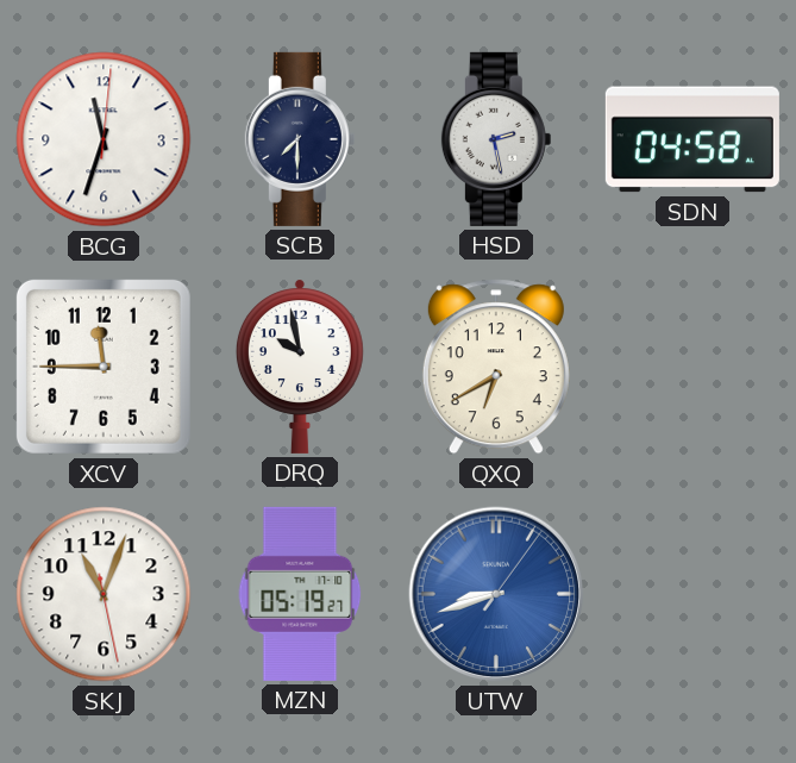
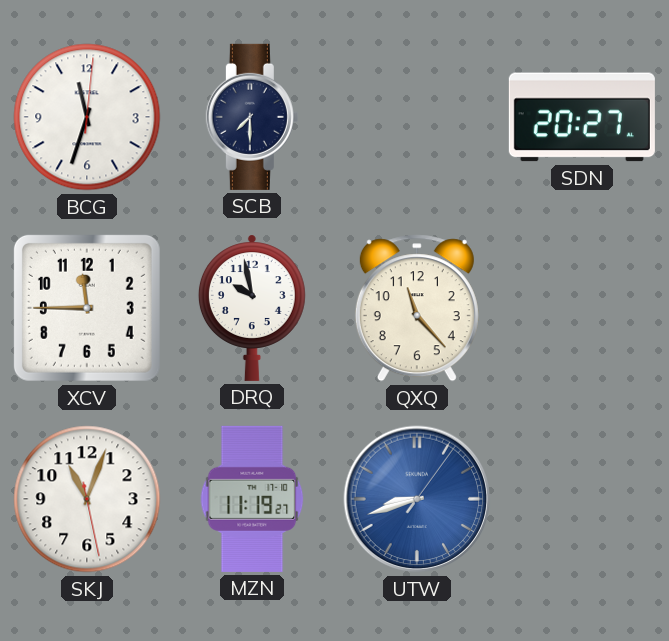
HSD: 2:28 -> none (496, 139)
SDN: 04:58 -> 20:27 (582, 117)
QXQ: 6:40 -> 11:23 (417, 308)
MZN: 05:19 -> 11:19 (252, 499)
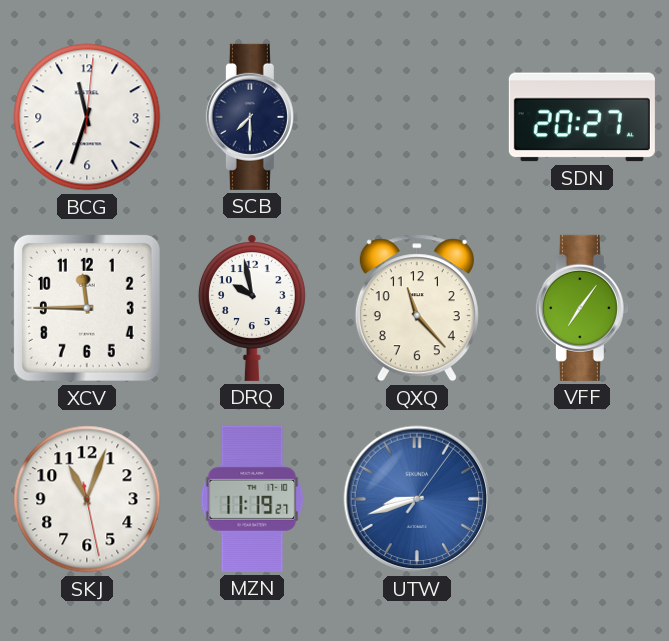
VFF: none -> 7:06 (582, 308)
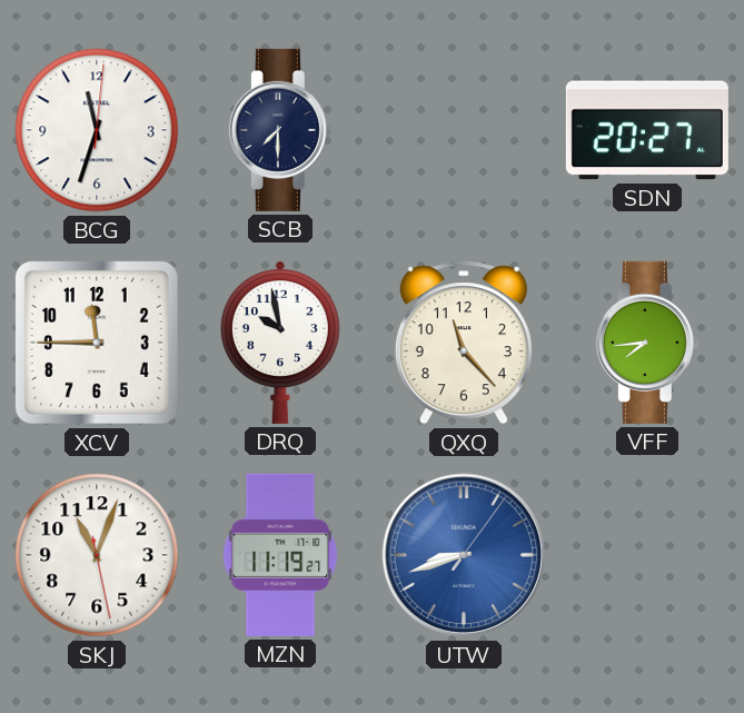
VFF: 7:06 -> 7:44 (647, 343)
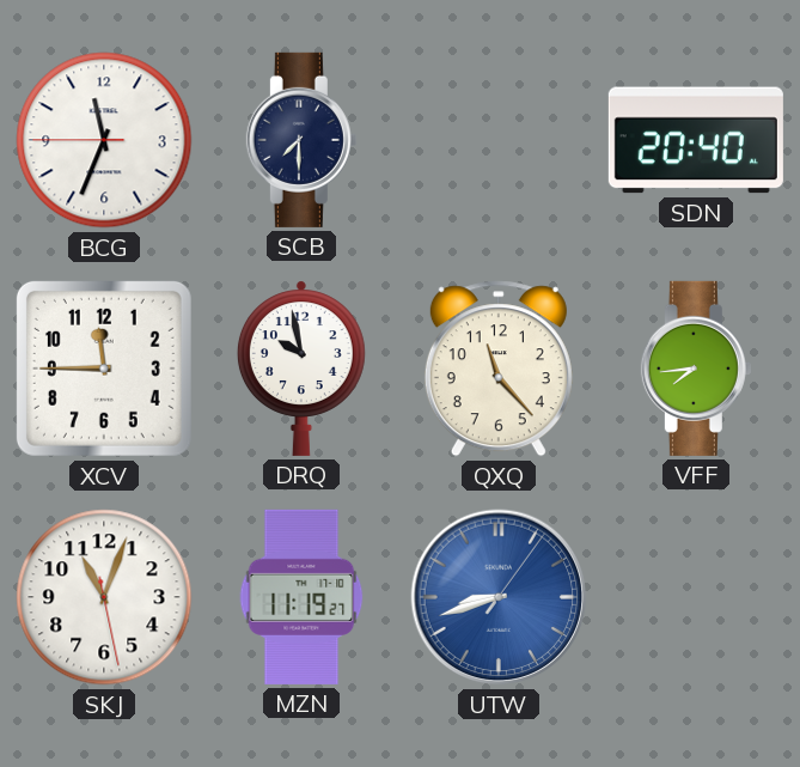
BCG: 11:33:01 -> 11:33:45 (104, 140)
SDN: 20:27 -> 20:40 (696, 140)
